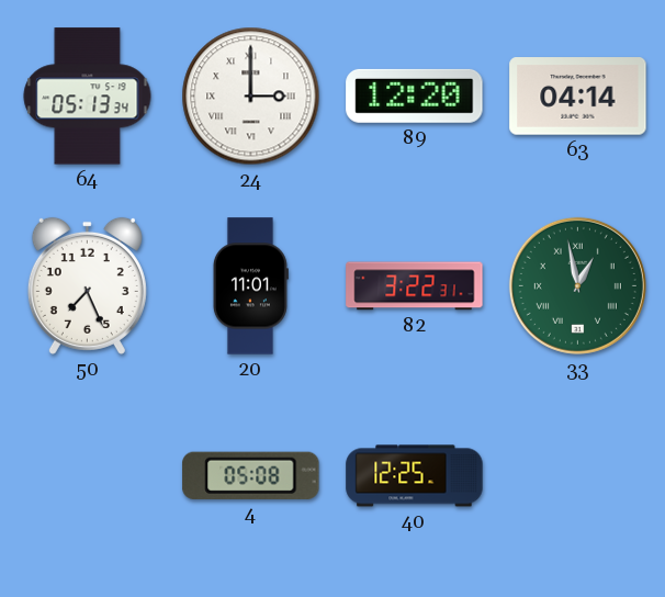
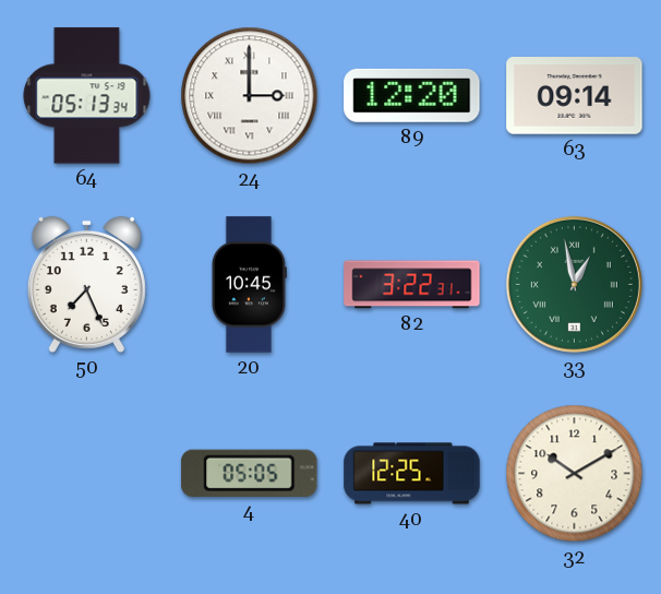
63: 04:14 -> 09:14 (575, 96)
20: 11:01 -> 10:45 (249, 285)
4: 05:08 -> 05:05 (250, 473)
32: none -> 10:10 (575, 474)
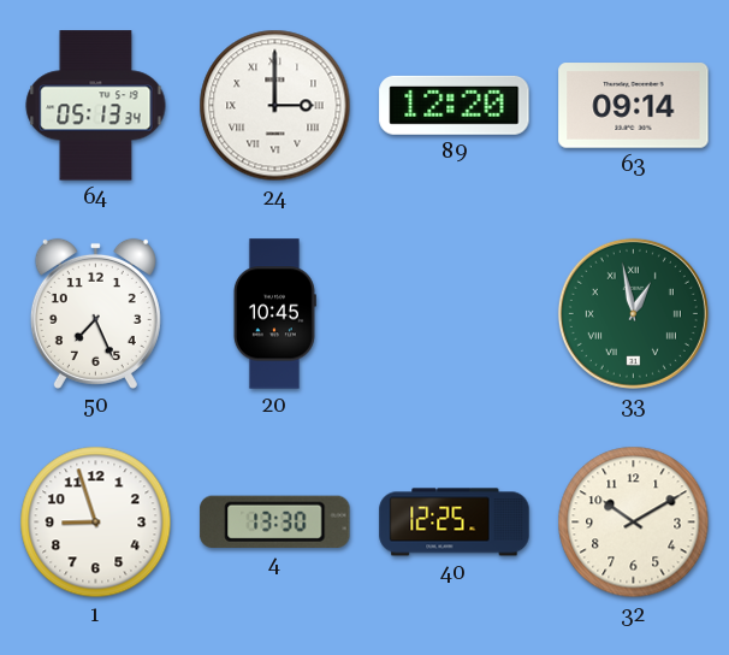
82: 3:22 -> none (412, 285)
1: none -> 8:57 (96, 523)
4: 05:05 -> 13:30 (275, 521)
